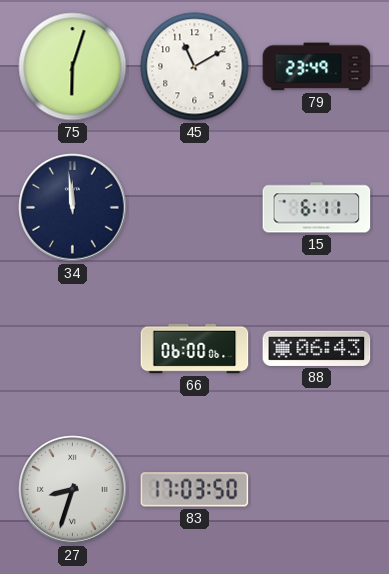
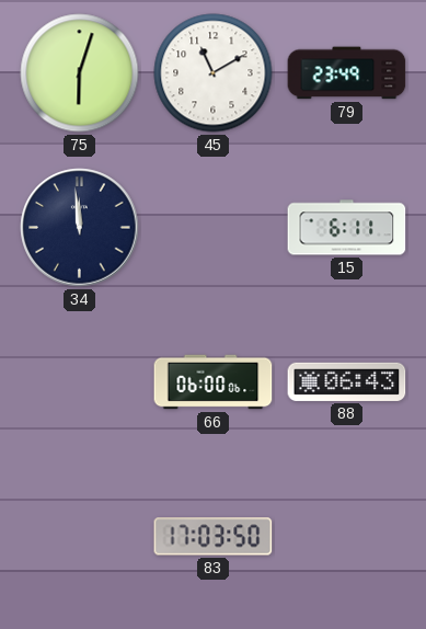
27: 8:33 -> none (73, 490)
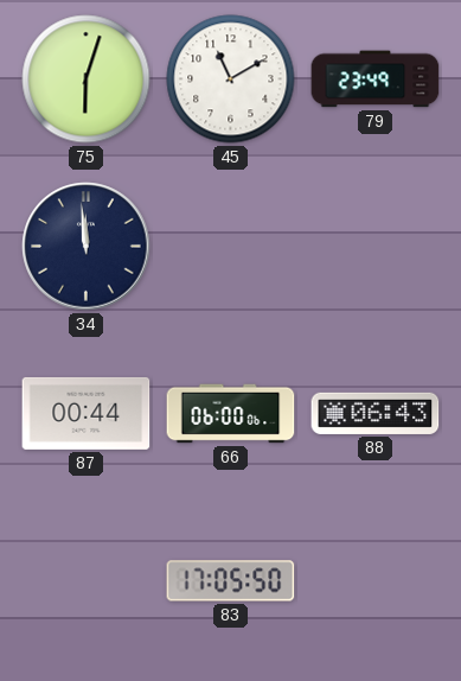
15: 6:11 -> none (347, 228)
87: none -> 00:44 (87, 413)
83: 17:03 -> 17:05 (231, 581)
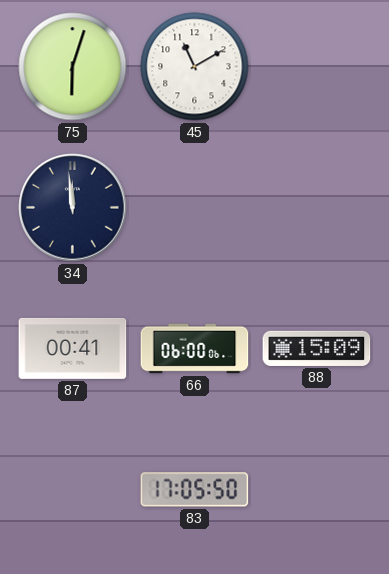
79: 23:49 -> none (376, 79)
87: 00:44 -> 00:41 (73, 348)
88: 06:43 -> 15:09 (317, 348)
